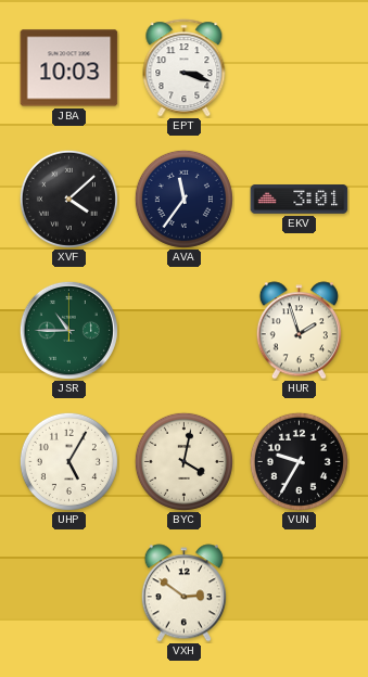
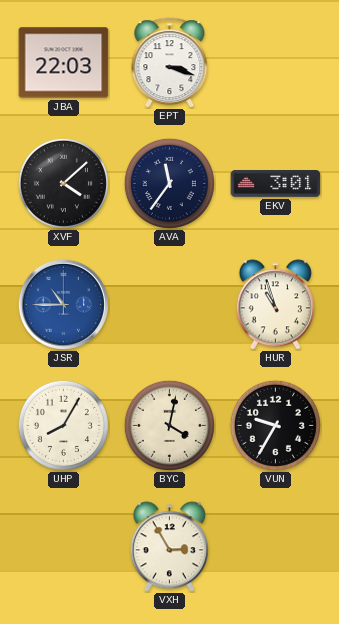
JBA: 10:03 -> 22:03 (64, 63)
JSR dial: green -> blue (63, 304)
HUR: 1:57 -> 10:57 (275, 305)
UHP: 5:05 -> 8:05 (63, 425)
VXH: 2:51 -> 2:55 (169, 547)
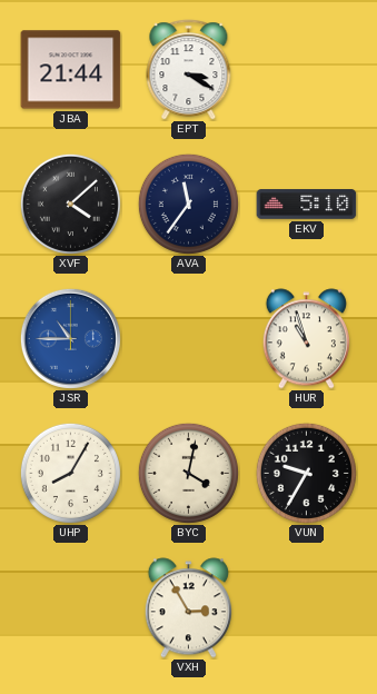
JBA: 22:03 -> 21:44 (71, 70)
EPT: 3:18 -> 3:20 (189, 70)
EKV: 3:01 -> 5:10 (307, 205)
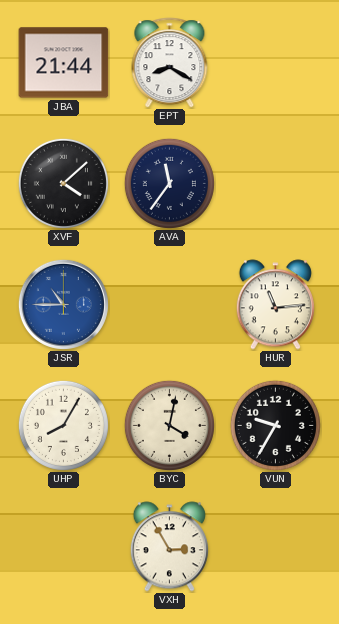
EPT: 3:20 -> 8:20 (170, 63)
EKV: 5:10 -> none (307, 205)
HUR: 10:57 -> 11:14 (275, 305)
